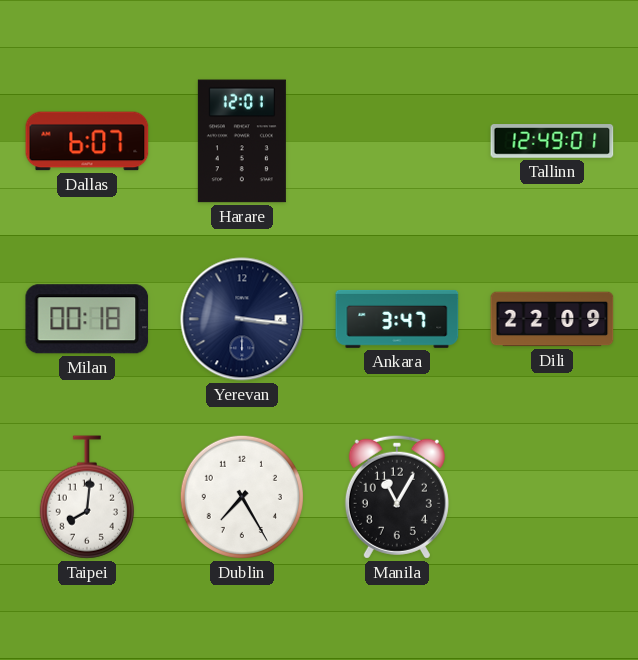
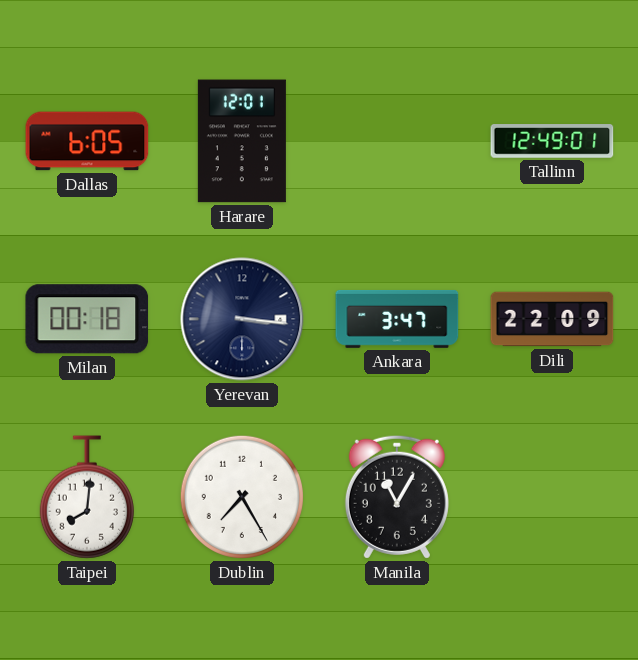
Dallas: 6:07 -> 6:05 (87, 141)
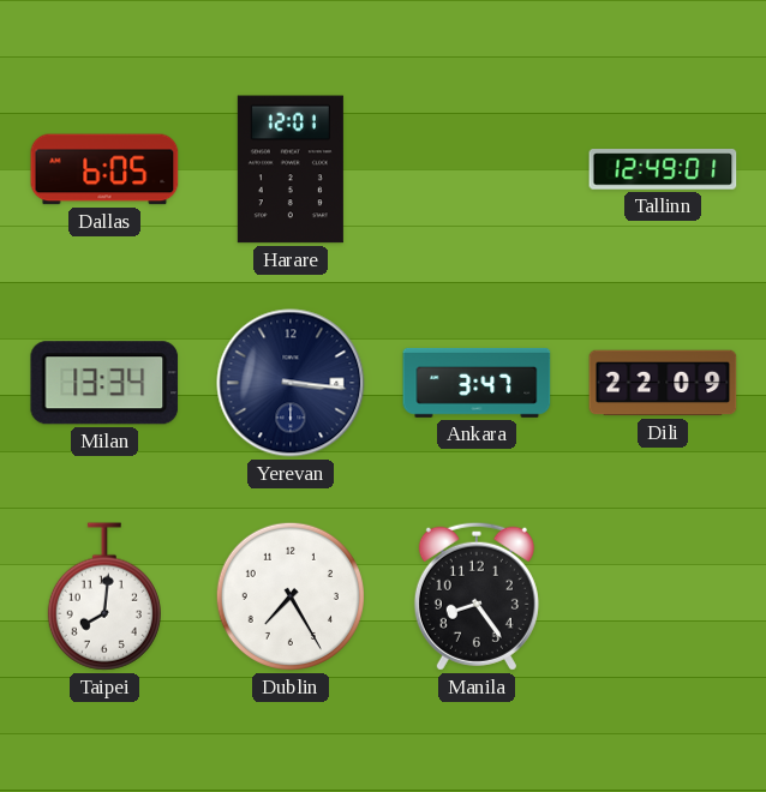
Milan: 00:18 -> 13:34 (104, 383)
Manila: 11:05 -> 8:24 (477, 596)
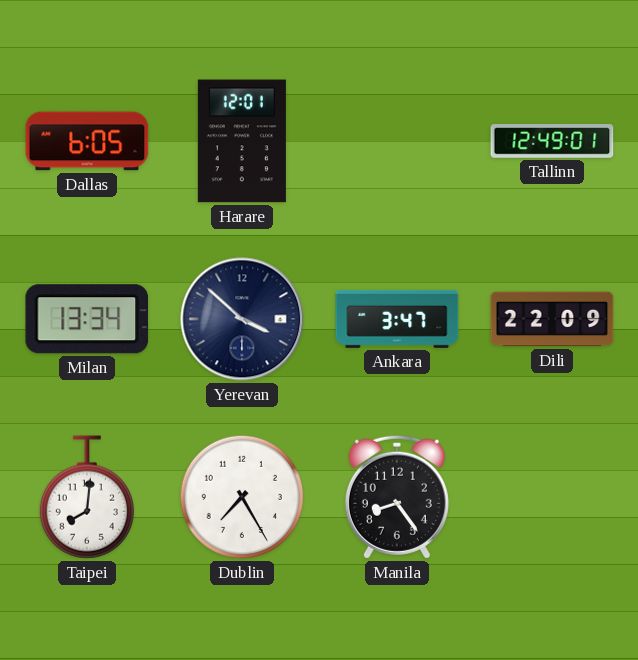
Yerevan: 3:16 -> 3:52 (242, 319)
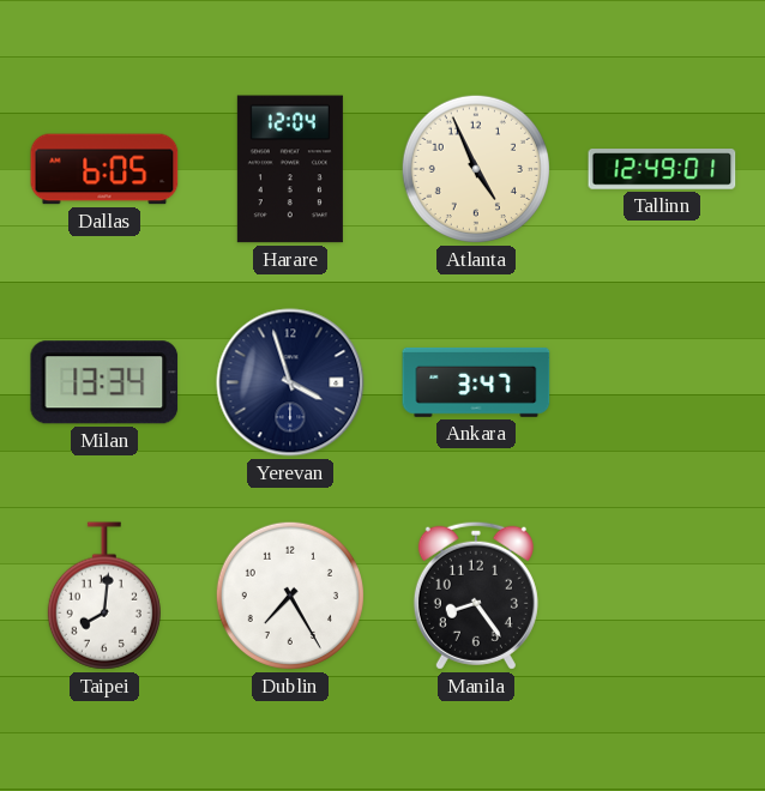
Harare: 12:01 -> 12:04 (290, 169)
Atlanta: none -> 4:56 (476, 169)
Yerevan: 3:52 -> 3:57 (290, 382)
Dili: 22:09 -> none (552, 319)
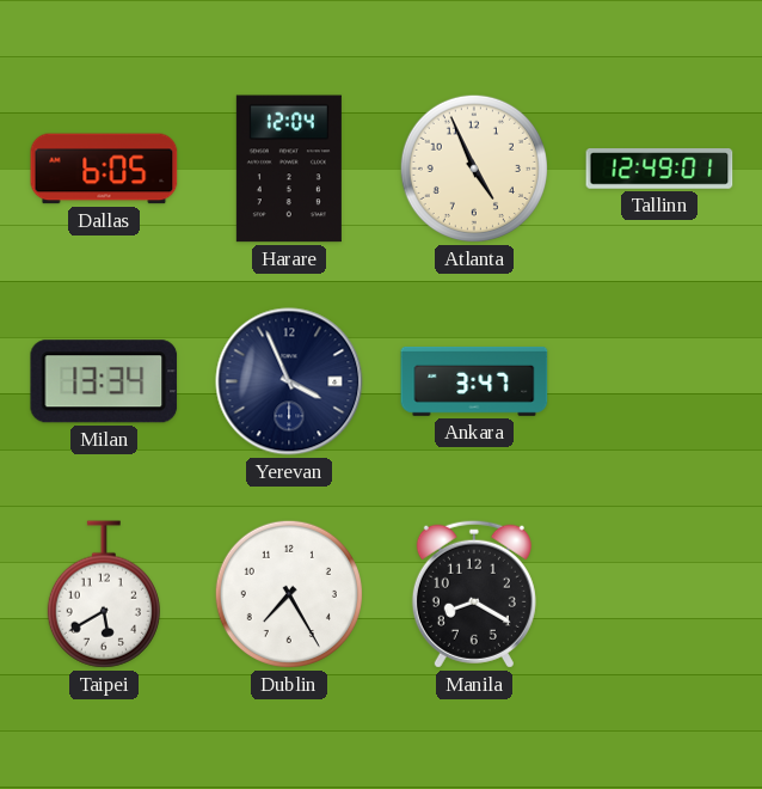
Yerevan: 3:57 -> 3:56 (289, 381)
Taipei: 8:01 -> 5:40 (104, 594)
Manila: 8:24 -> 8:20 (474, 594)
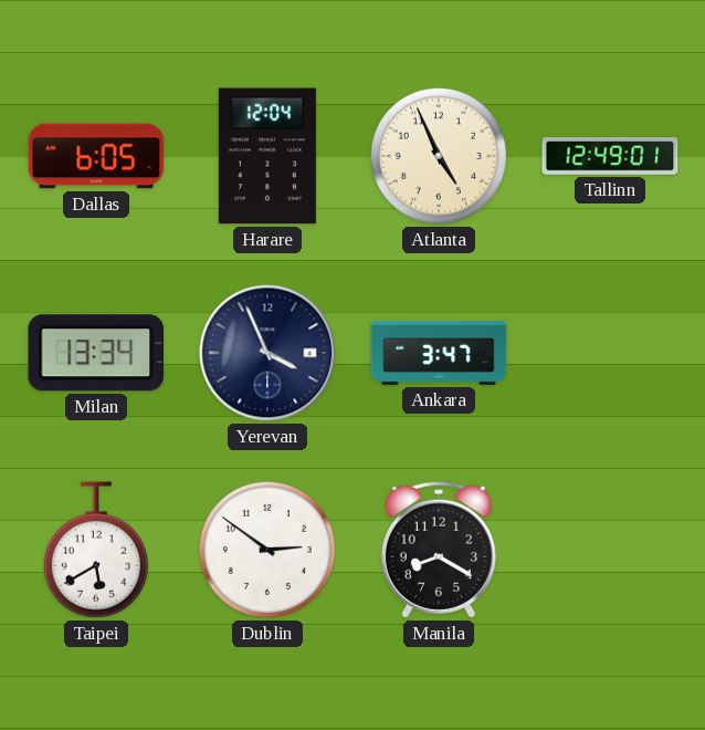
Dublin: 7:25 -> 2:51 (267, 550)
